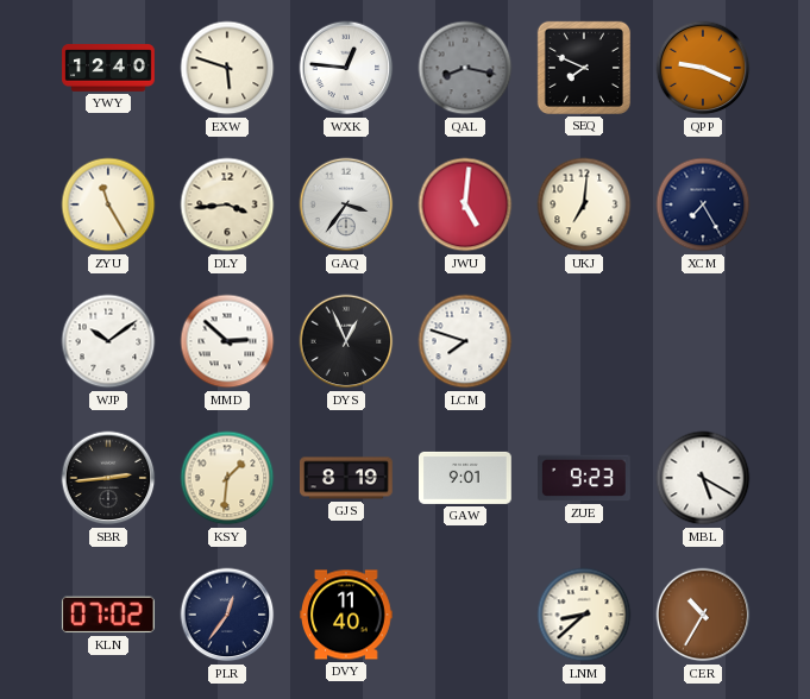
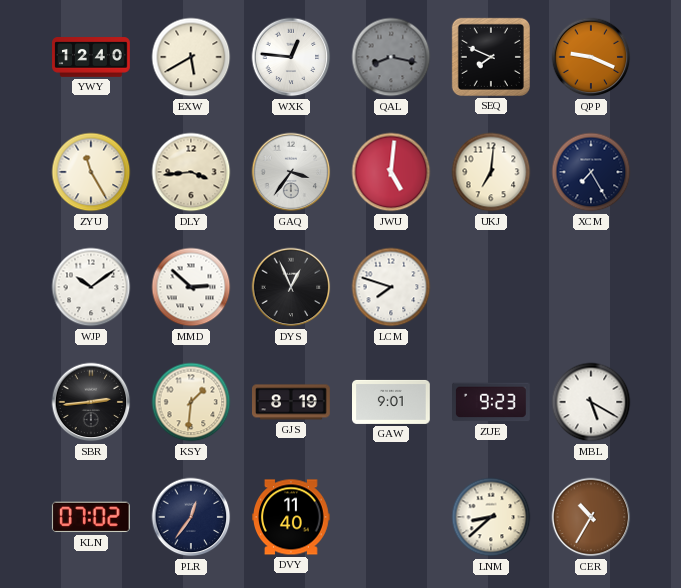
EXW: 5:48 -> 5:40 (191, 57)
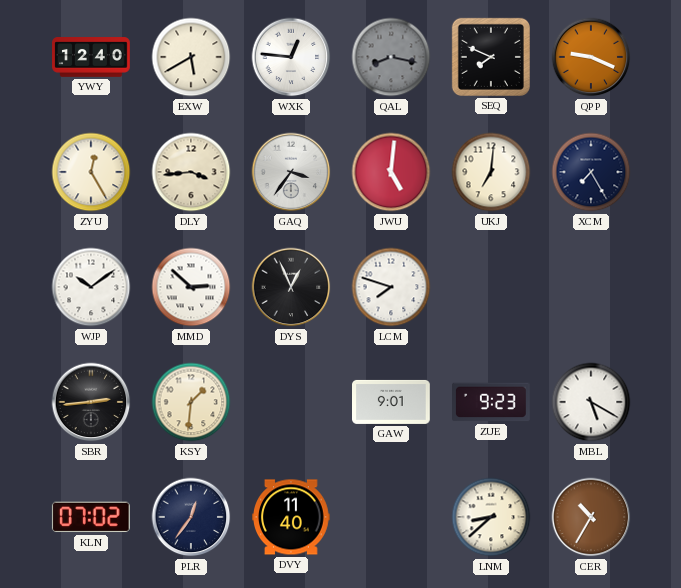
ZYU: 11:25 -> 12:25 (91, 172)
GJS: 8:19 -> none (292, 402)
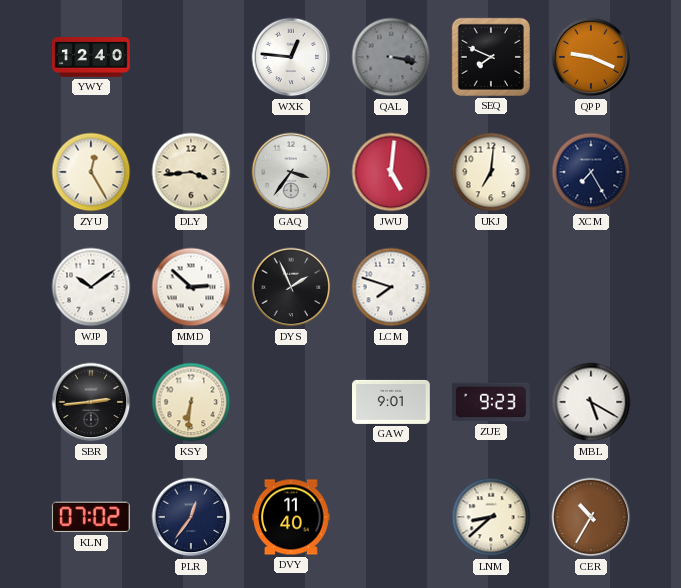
EXW: 5:40 -> none (191, 57)
QAL: 8:17 -> 3:17 (391, 57)
DYS: 12:56 -> 1:56 (291, 287)
KSY: 1:31 -> 6:31 (191, 402)
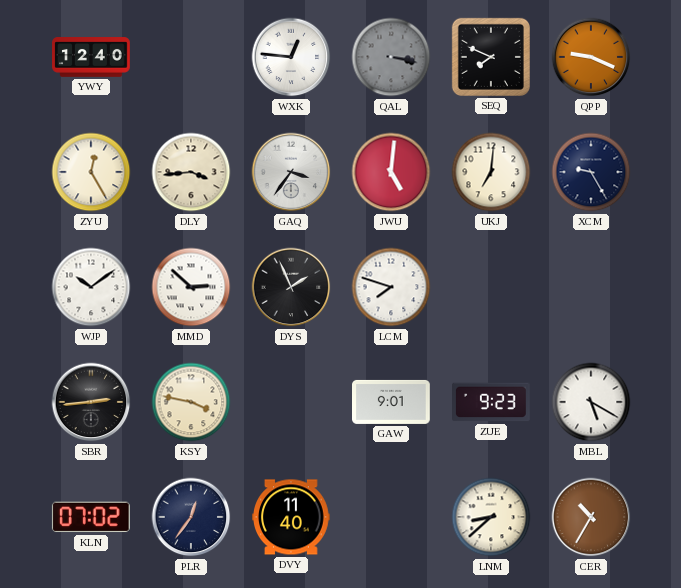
XCM: 7:25 -> 9:25 (591, 172)
KSY: 6:31 -> 3:47 (191, 402)
